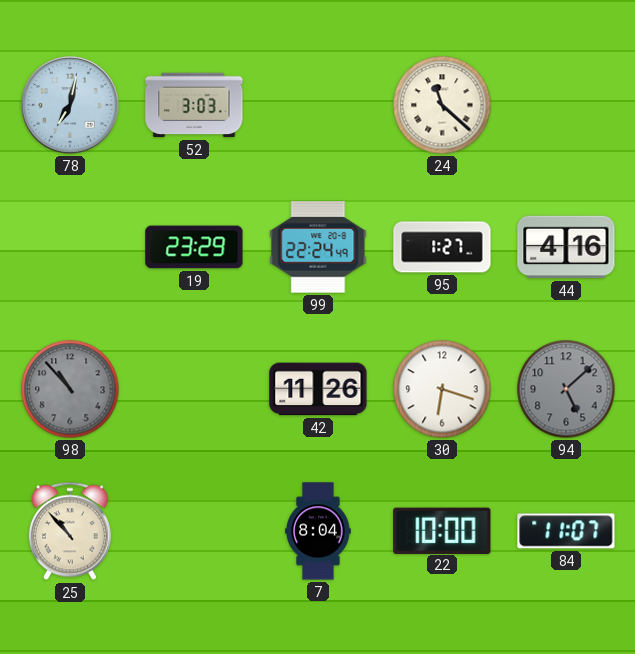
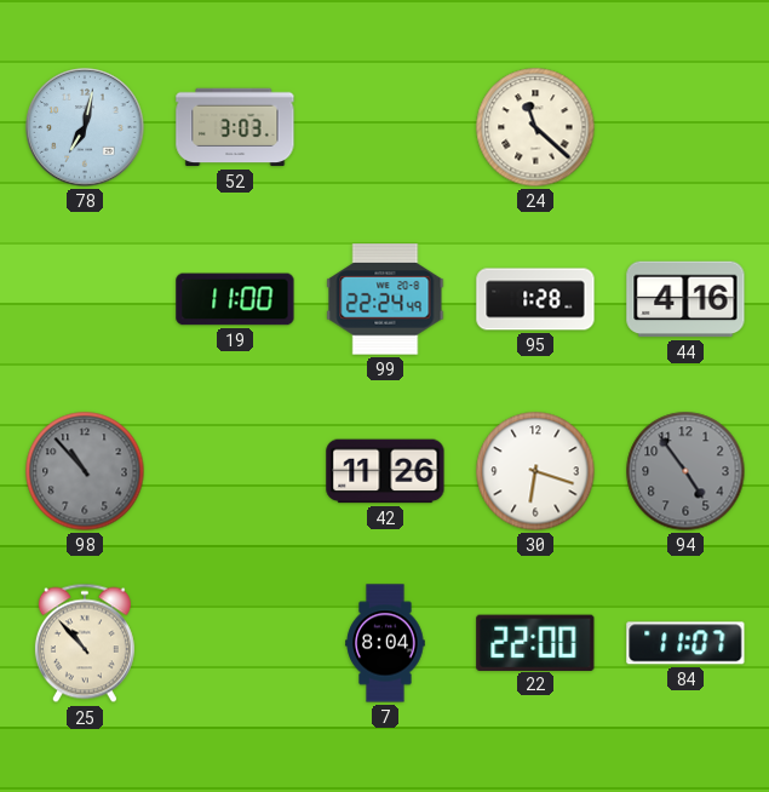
19: 23:29 -> 11:00 (235, 299)
95: 1:27 -> 1:28 (535, 299)
94: 5:08 -> 4:54 (685, 471)
22: 10:00 -> 22:00 (535, 642)
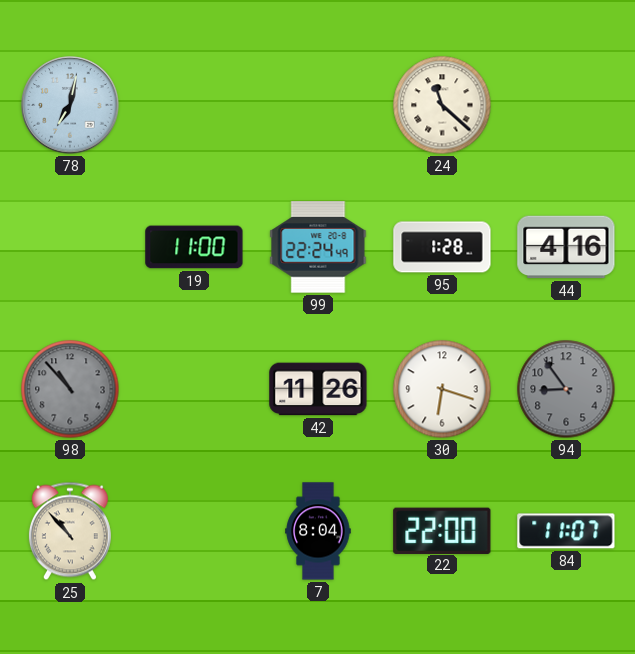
52: 3:03 -> none (235, 127)
94: 4:54 -> 8:54 (566, 389)
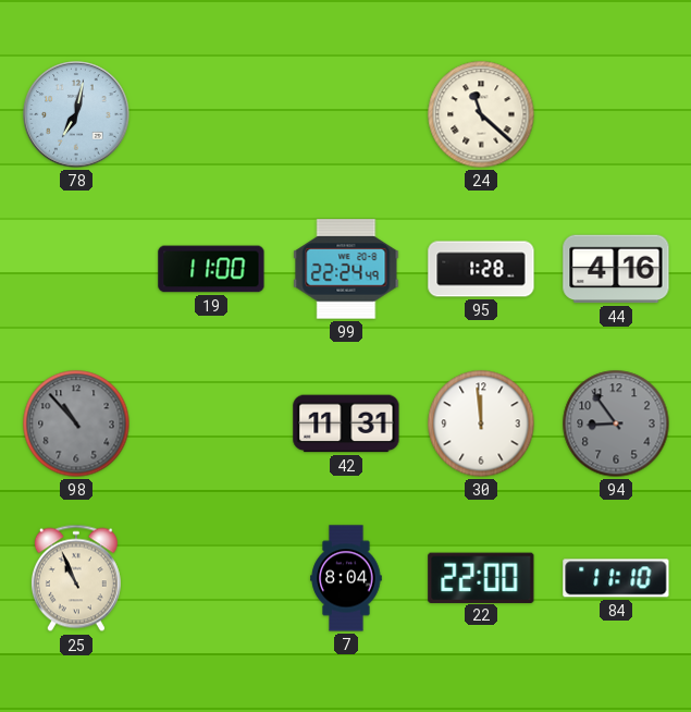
42: 11:26 -> 11:31 (346, 423)
30: 6:18 -> 11:59 (481, 423)
25: 10:53 -> 10:56 (76, 578)
84: 11:07 -> 11:10 (616, 578)
